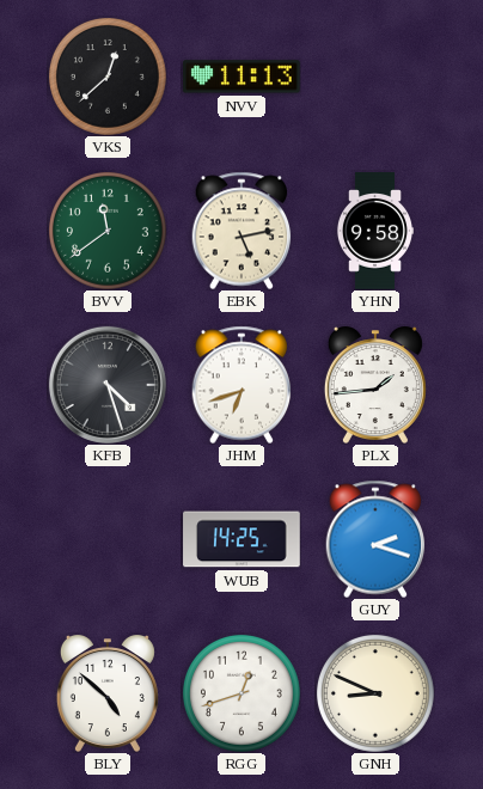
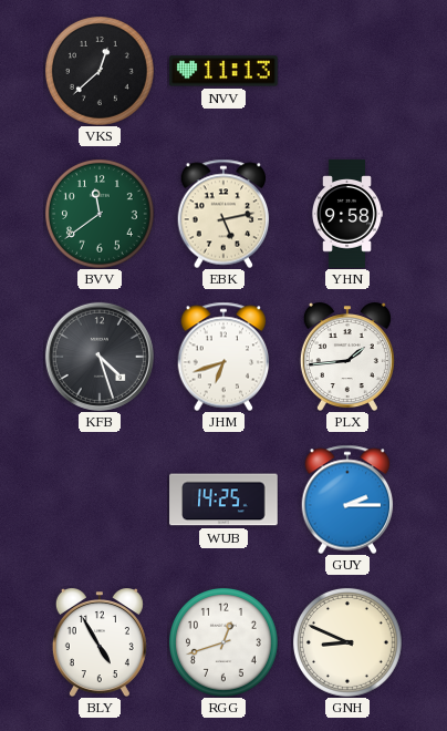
GUY: 2:18 -> 2:15 (347, 500)
BLY: 4:52 -> 4:55 (100, 642)
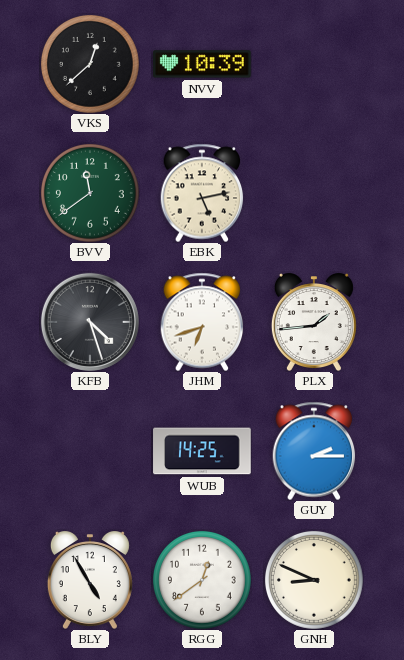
NVV: 11:13 -> 10:39 (203, 64)
YHN: 9:58 -> none (346, 214)
RGG: 12:42 -> 12:39 (202, 580)
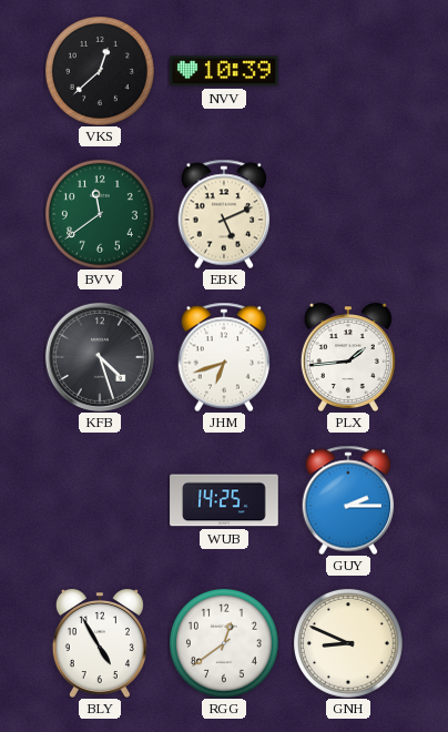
EBK: 5:13 -> 5:11 (224, 214)
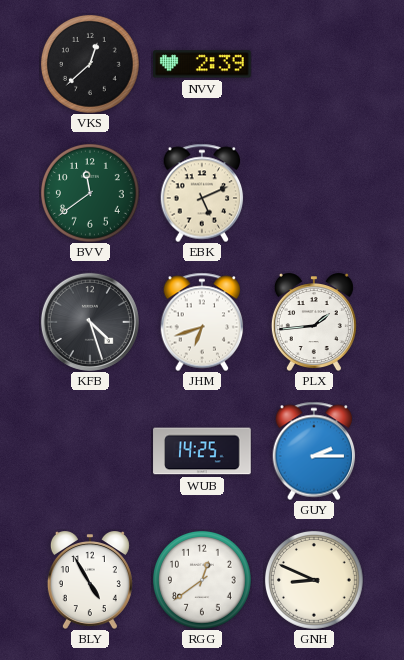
NVV: 10:39 -> 2:39 (203, 64)
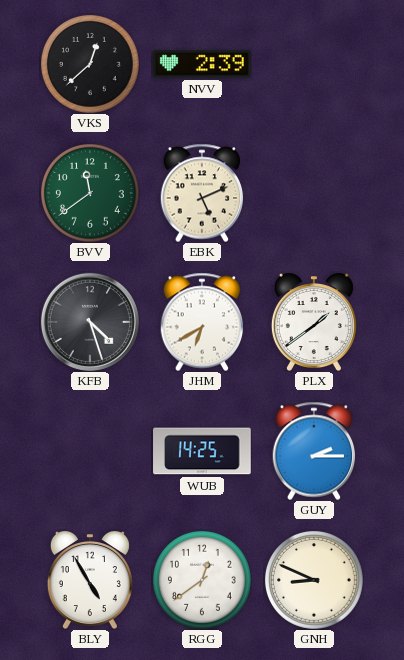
JHM: 6:42 -> 6:40 (202, 322)
PLX: 1:44 -> 1:39 (314, 322)
